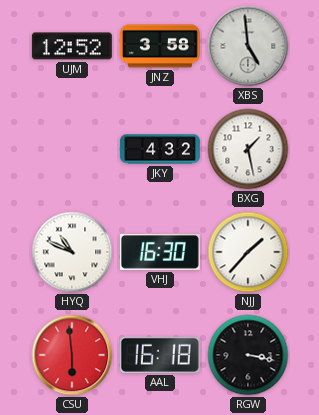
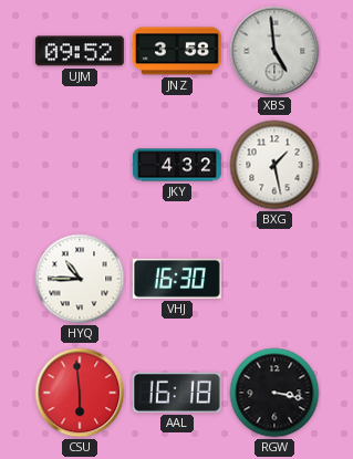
UJM: 12:52 -> 09:52 (80, 51)
HYQ: 10:49 -> 10:45 (80, 279)
NJJ: 1:37 -> none (248, 252)
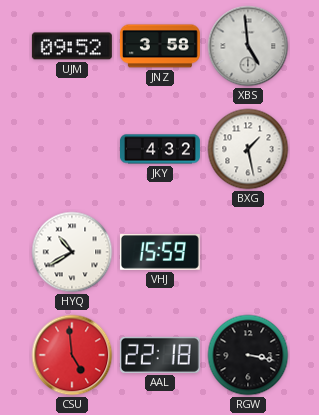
HYQ: 10:45 -> 10:40 (72, 252)
VHJ: 16:30 -> 15:59 (160, 252)
CSU: 5:59 -> 4:59 (72, 355)
AAL: 16:18 -> 22:18 (160, 355)
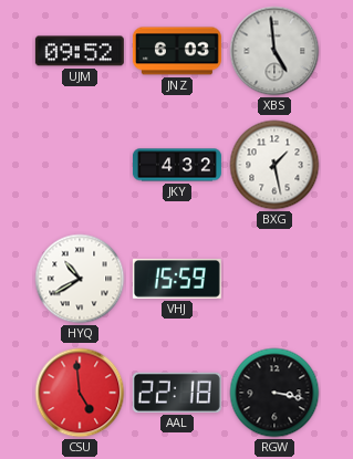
JNZ: 3:58 -> 6:03 (177, 51)
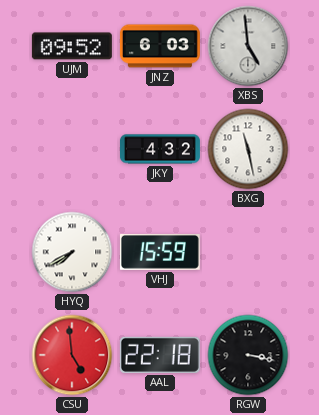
BXG: 1:28 -> 11:28 (248, 149)
HYQ: 10:40 -> 7:40 (72, 252)
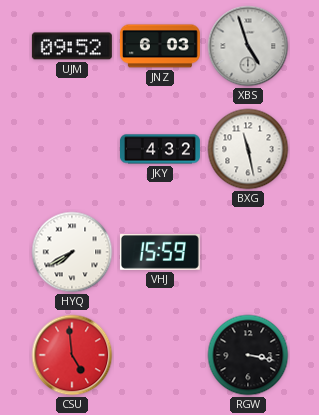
XBS: 4:59 -> 4:57 (248, 46)
AAL: 22:18 -> none (160, 355)
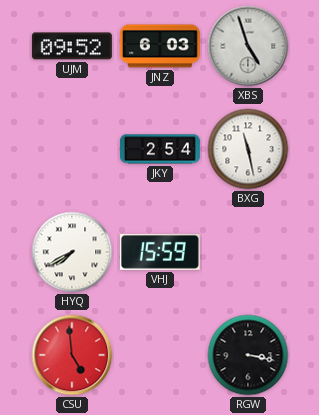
JKY: 4:32 -> 2:54 (160, 149)
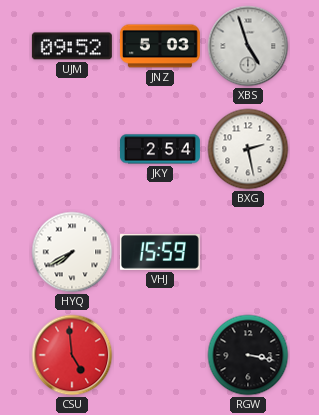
JNZ: 6:03 -> 5:03 (160, 46)
BXG: 11:28 -> 2:28 (248, 149)
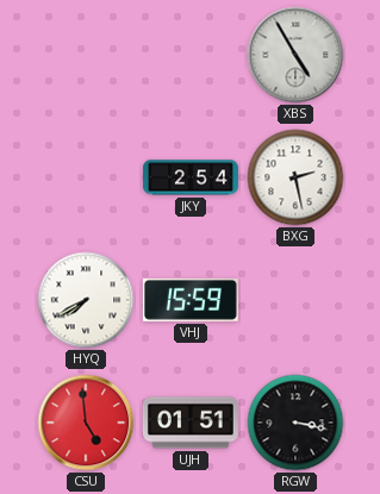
UJM: 09:52 -> none (72, 46)
JNZ: 5:03 -> none (160, 46)
XBS: 4:57 -> 4:55 (295, 55)
UJH: none -> 01:51 (191, 423)
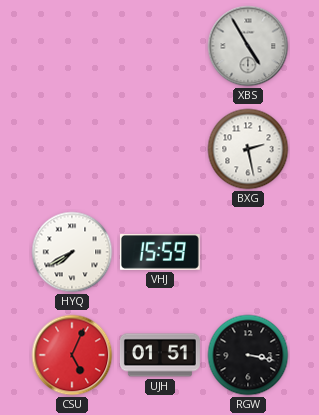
JKY: 2:54 -> none (191, 177)
CSU: 4:59 -> 5:04 (72, 355)
